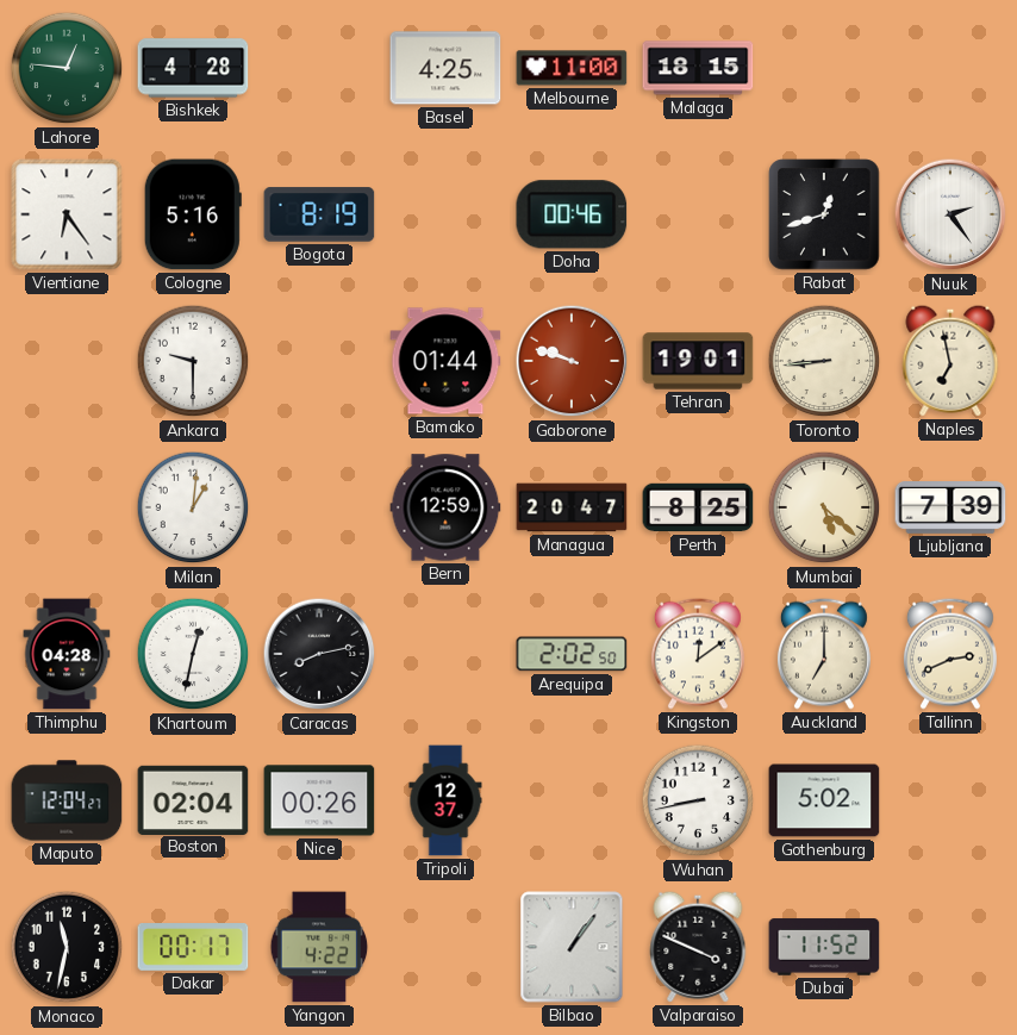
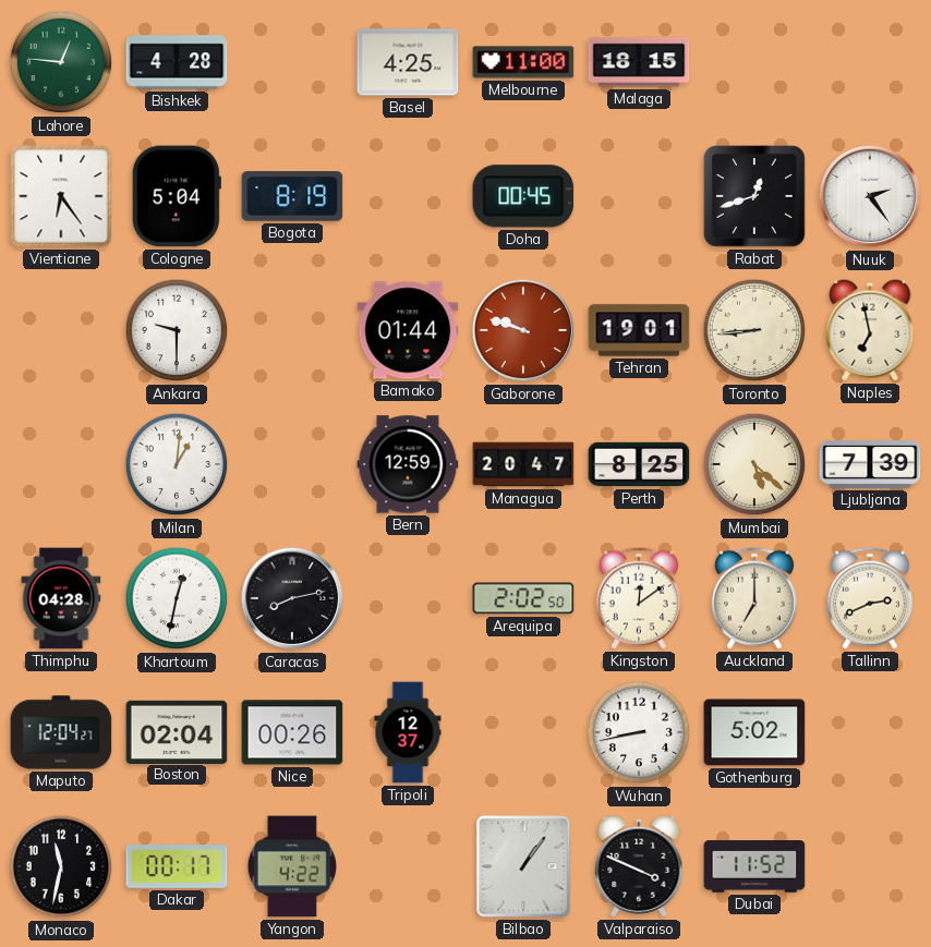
Cologne: 5:16 -> 5:04 (177, 196)
Doha: 00:46 -> 00:45 (523, 196)
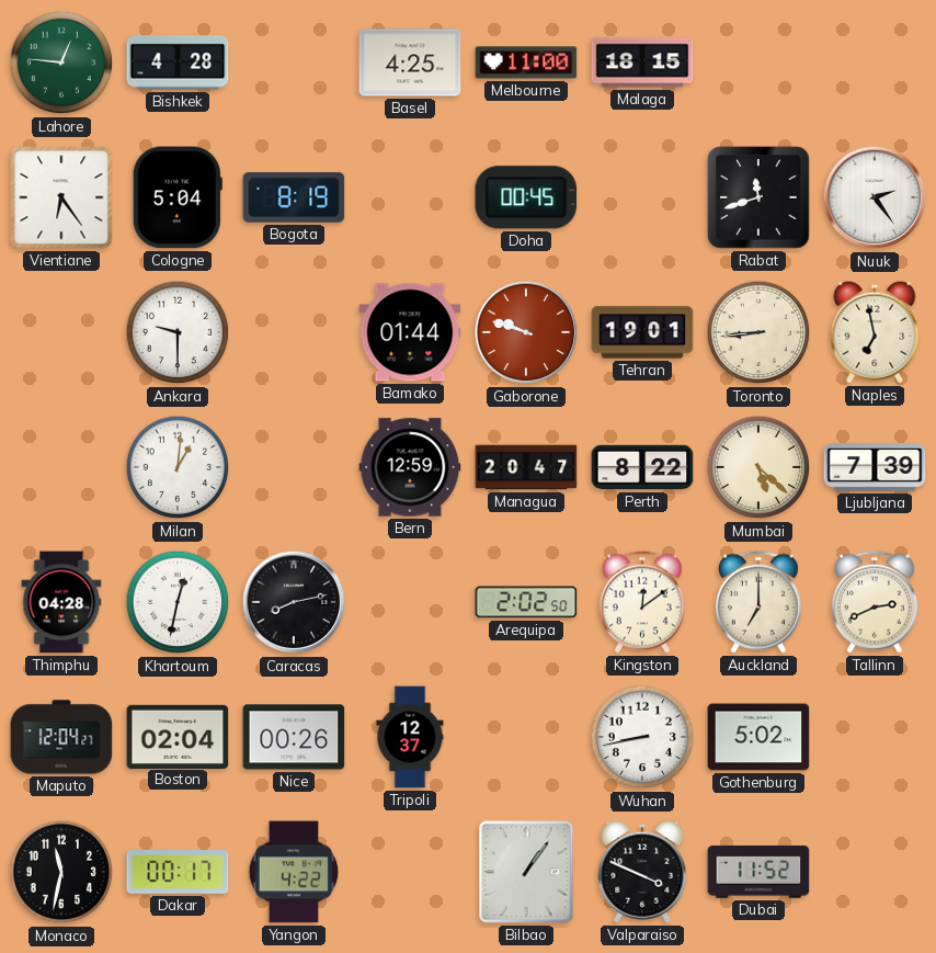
Rabat: 12:42 -> 11:42 (758, 197)
Perth: 8:25 -> 8:22 (642, 467)
